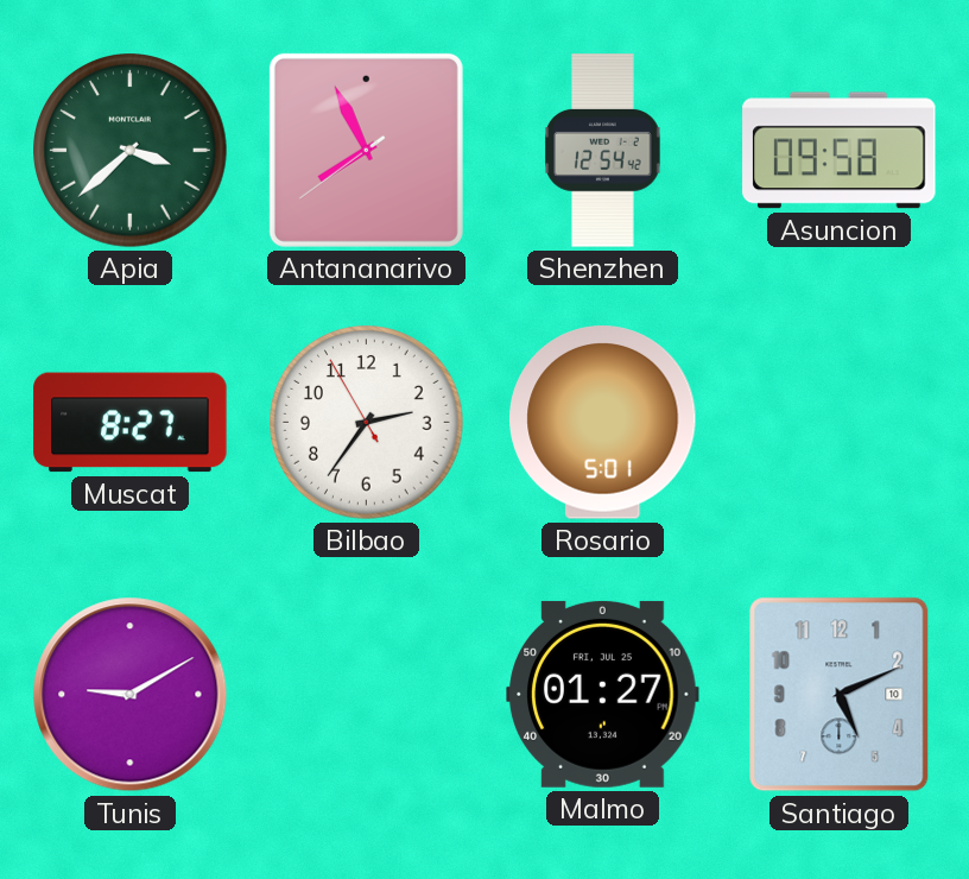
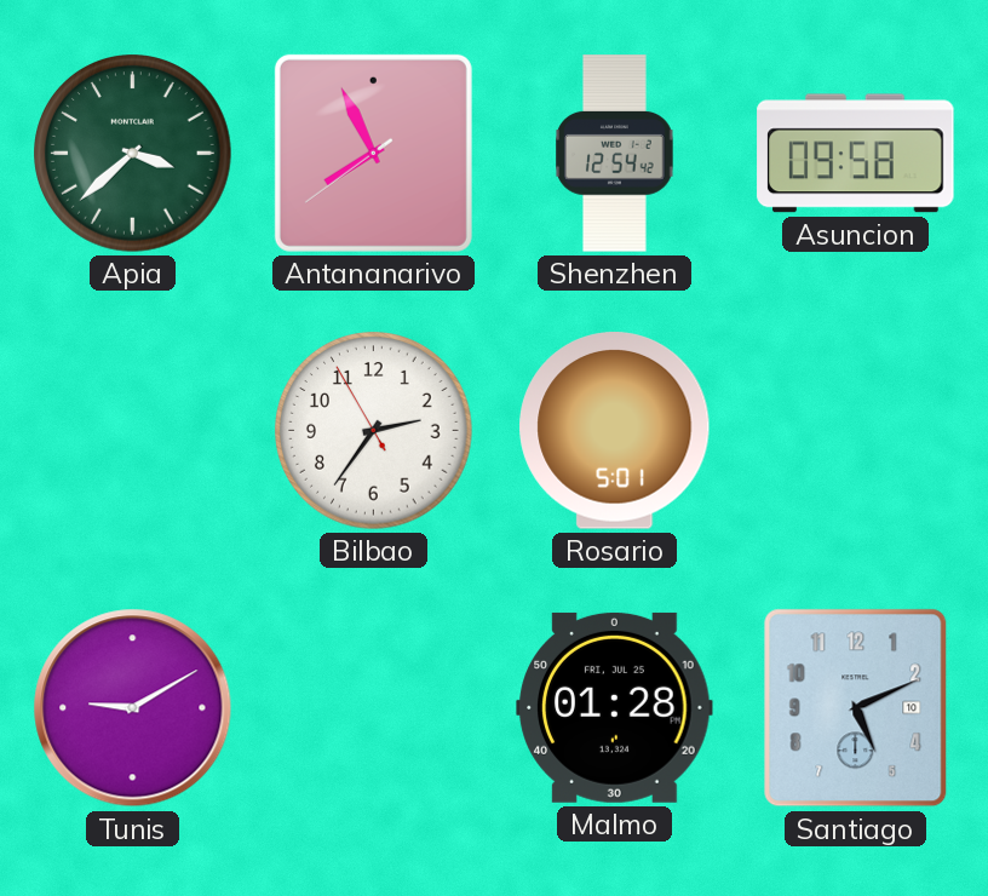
Muscat: 8:27 -> none (131, 423)
Malmo: 01:27 -> 01:28 (615, 707)
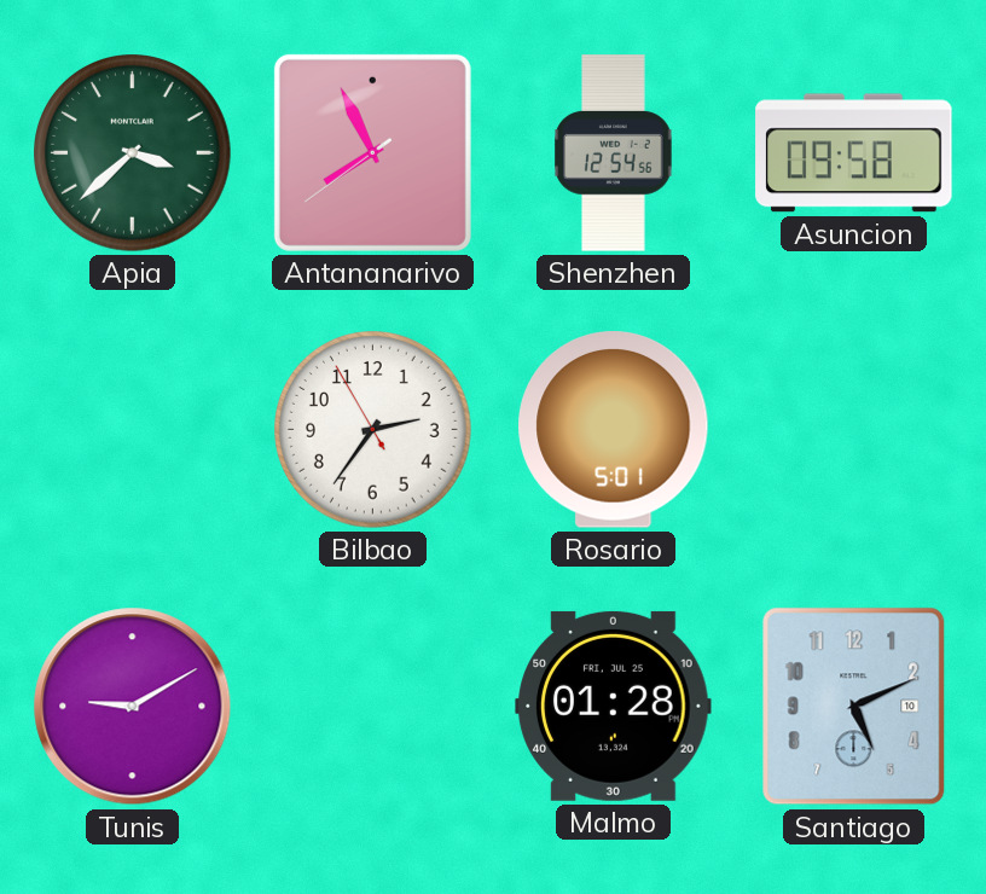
Shenzhen: 12:54:42 -> 12:54:56 (614, 153)
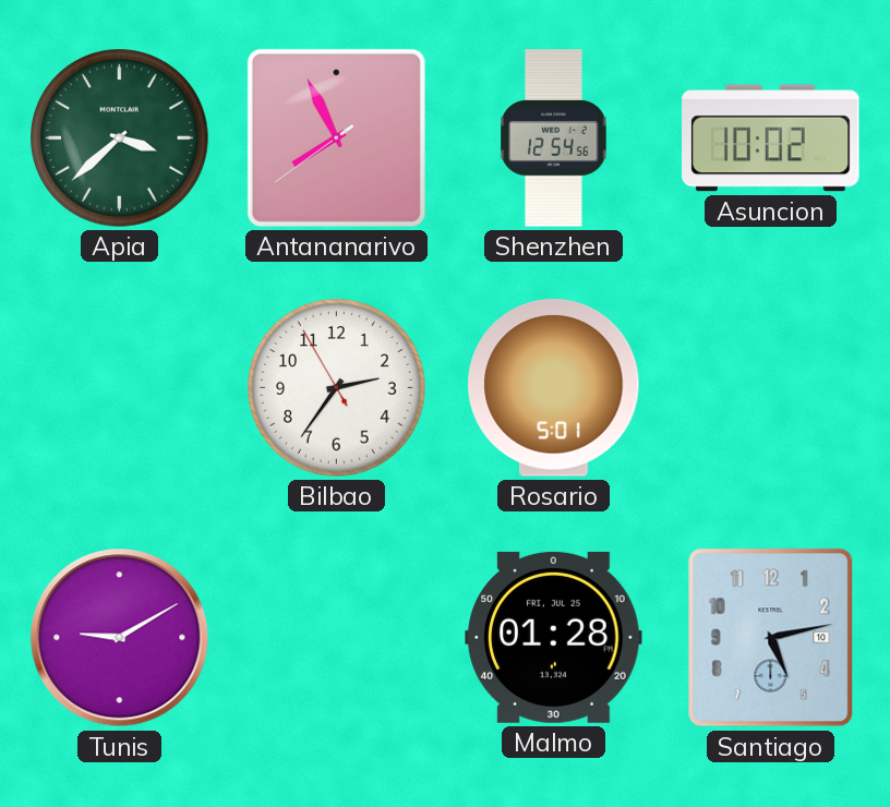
Asuncion: 09:58 -> 10:02 (771, 138)
Santiago: 5:11 -> 5:13 (771, 638)
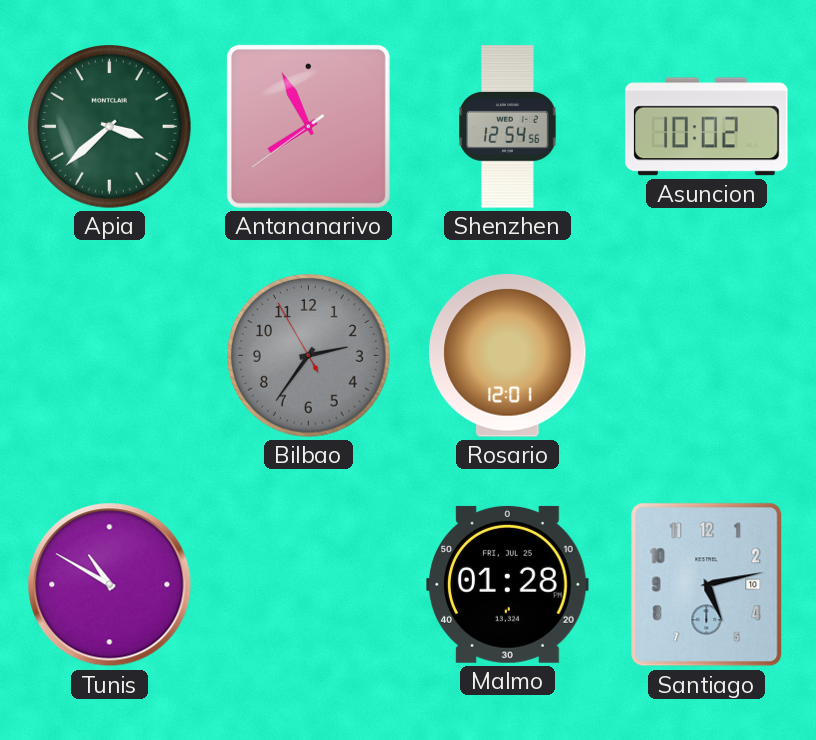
Bilbao dial: white -> grey (309, 356)
Rosario: 5:01 -> 12:01 (508, 356)
Tunis: 9:10 -> 10:50 (110, 585)
